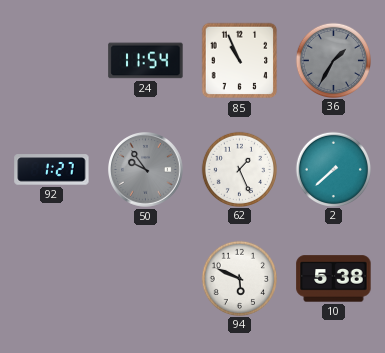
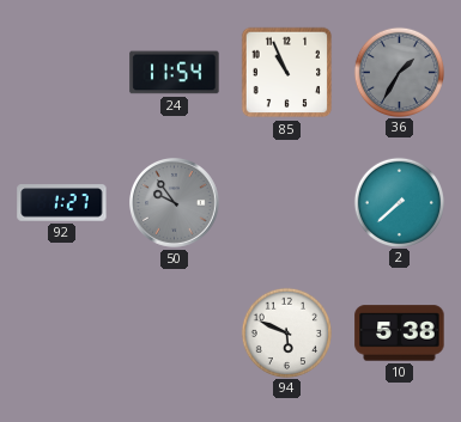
62: 1:26 -> none (239, 169)
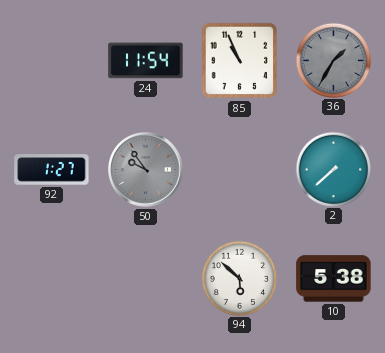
94: 5:49 -> 5:52 (239, 278)
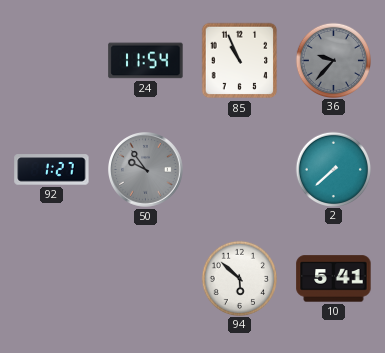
36: 1:35 -> 9:37 (333, 60)
10: 5:38 -> 5:41 (334, 279)
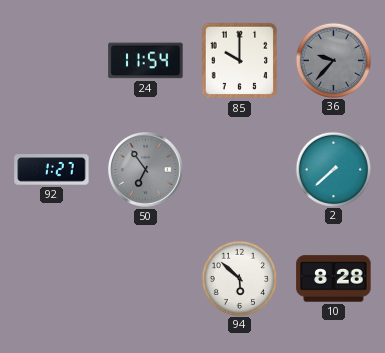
85: 10:56 -> 10:00 (240, 61)
50: 9:54 -> 6:54 (146, 170)
10: 5:41 -> 8:28 (334, 279)
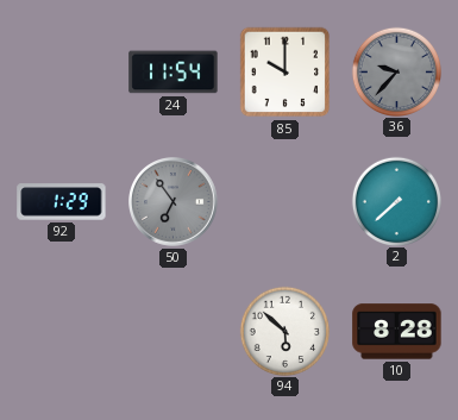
92: 1:27 -> 1:29 (62, 202)
